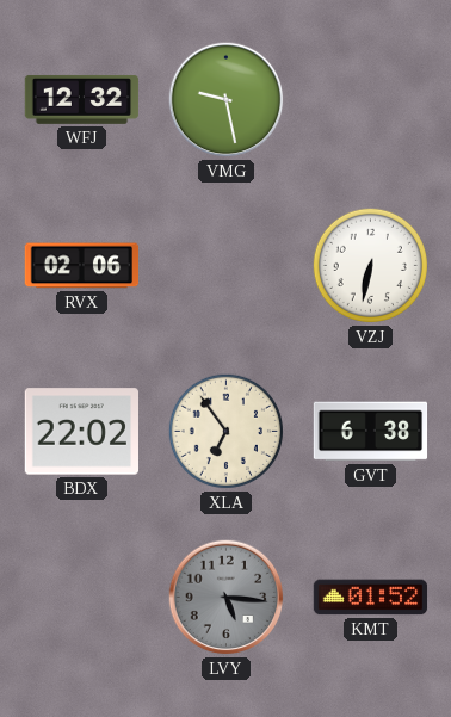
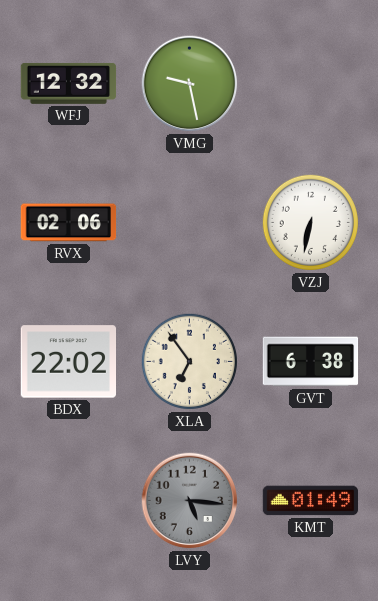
KMT: 01:52 -> 01:49 (311, 501)
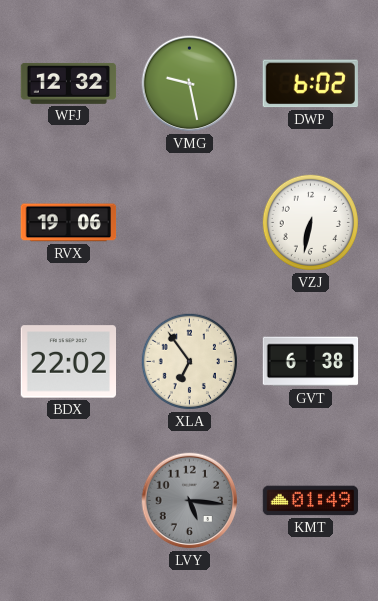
DWP: none -> 6:02 (310, 84)
RVX: 02:06 -> 19:06 (69, 223)
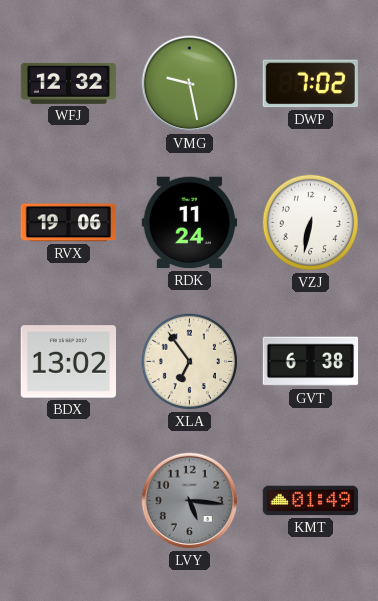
DWP: 6:02 -> 7:02 (310, 84)
RDK: none -> 11:24 (189, 223)
BDX: 22:02 -> 13:02 (68, 362)
